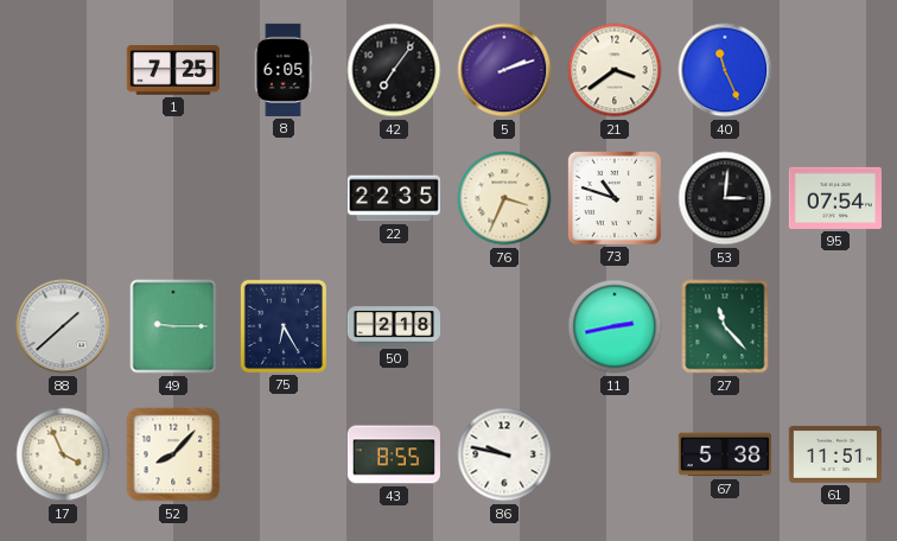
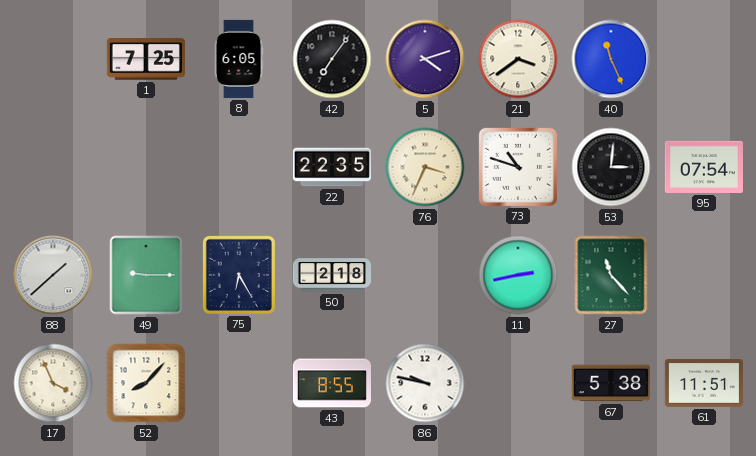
5: 2:12 -> 4:12 (425, 59)
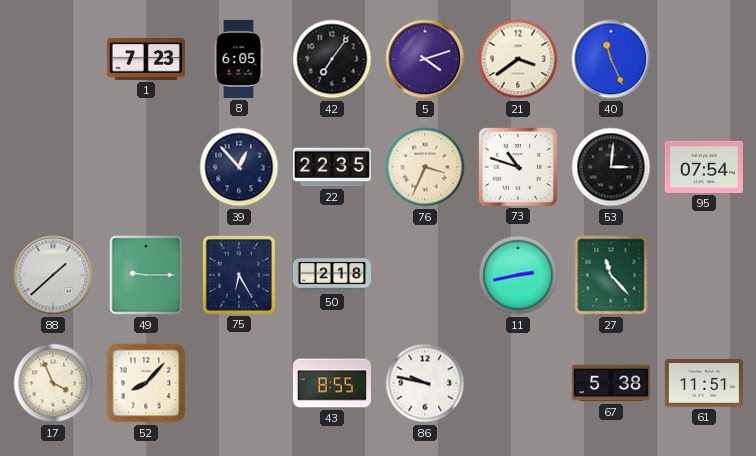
1: 7:25 -> 7:23 (146, 59)
39: none -> 12:53 (239, 167)
